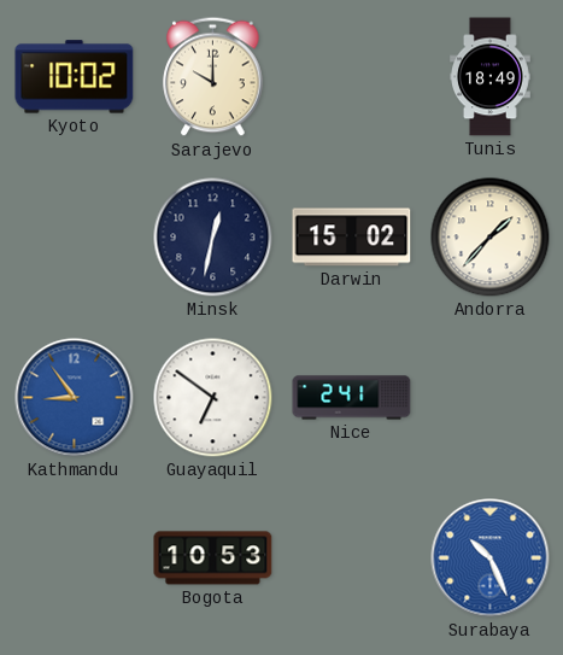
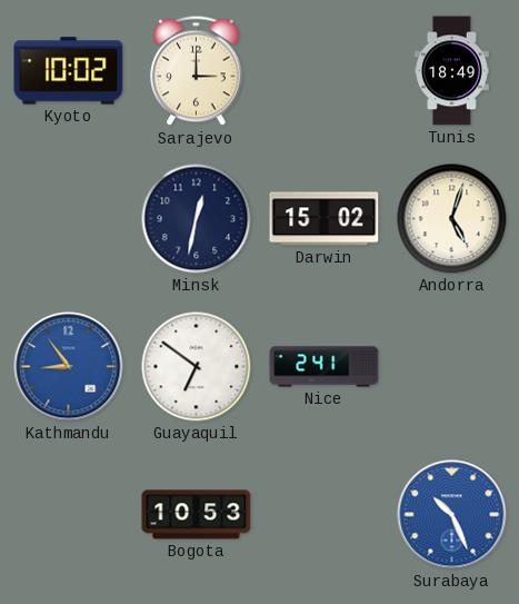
Sarajevo: 10:00 -> 3:00 (197, 71)
Andorra: 1:37 -> 5:03 (452, 219)
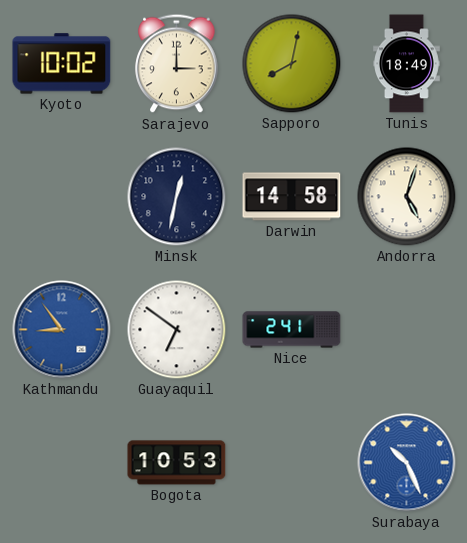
Sapporo: none -> 8:02 (292, 64)
Darwin: 15:02 -> 14:58 (292, 197)
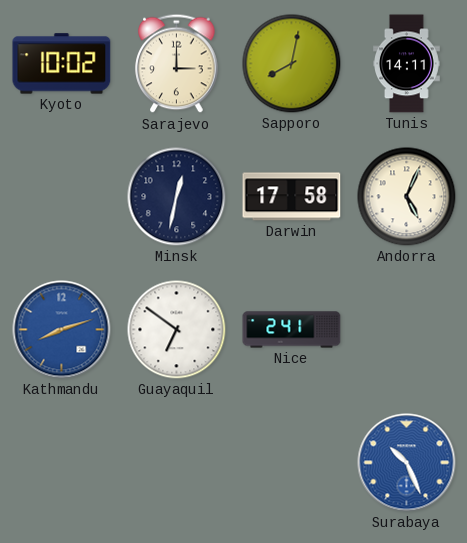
Tunis: 18:49 -> 14:11 (407, 64)
Darwin: 14:58 -> 17:58 (292, 197)
Andorra: 5:03 -> 5:04 (407, 197)
Kathmandu: 8:54 -> 8:12 (62, 330)
Bogota: 10:53 -> none (177, 463)
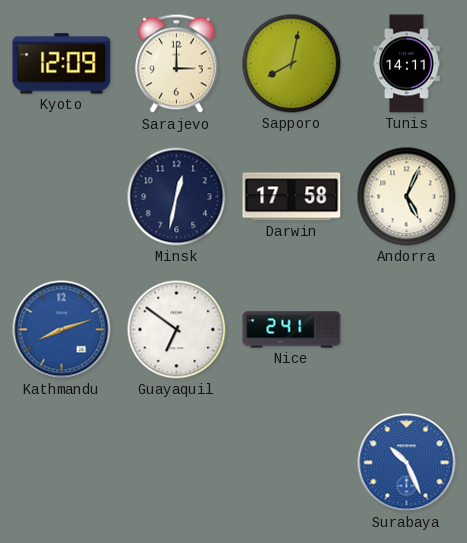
Kyoto: 10:02 -> 12:09 (62, 64)
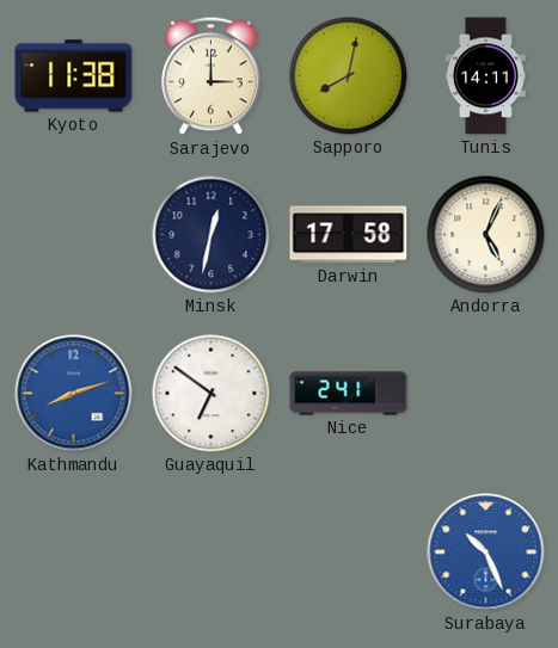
Kyoto: 12:09 -> 11:38 (74, 76)
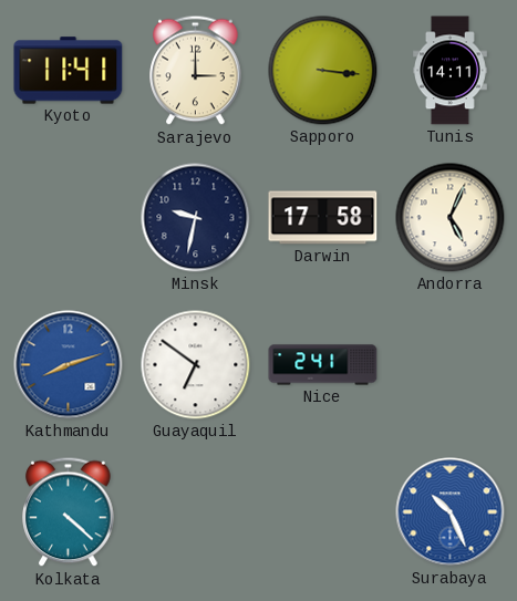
Kyoto: 11:38 -> 11:41 (69, 71)
Sapporo: 8:02 -> 3:16 (323, 71)
Minsk: 12:32 -> 9:32 (196, 218)
Kolkata: none -> 4:22 (69, 512)
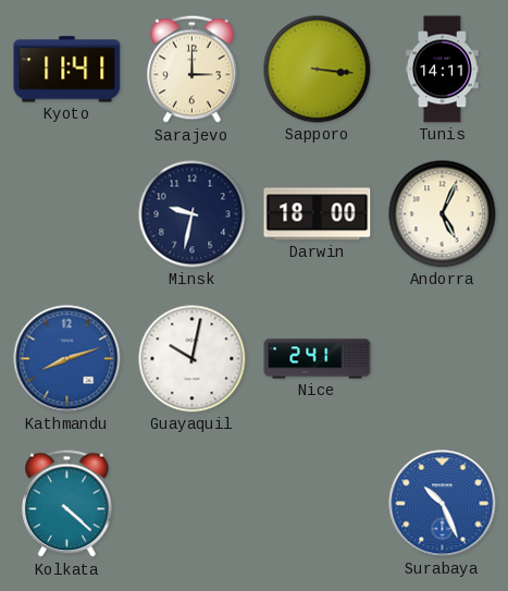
Darwin: 17:58 -> 18:00 (318, 214)
Guayaquil: 6:51 -> 10:02 (193, 359)
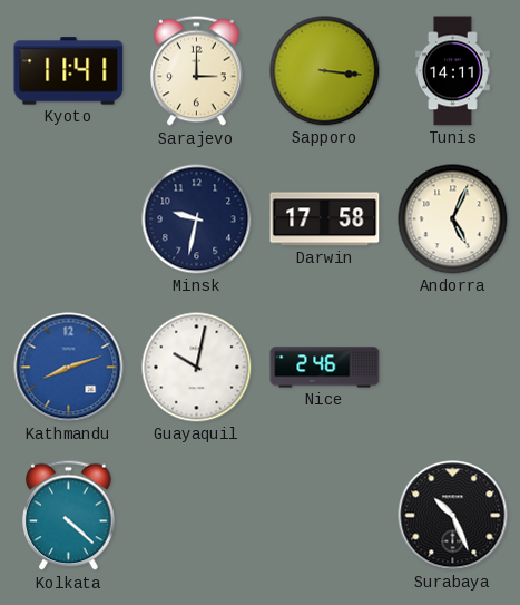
Darwin: 18:00 -> 17:58 (325, 219)
Nice: 2:41 -> 2:46 (325, 368)
Surabaya dial: blue -> black (453, 516)
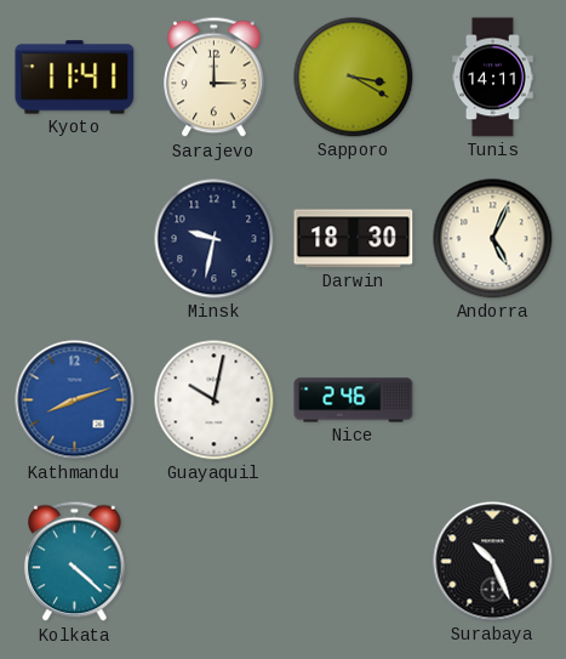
Sapporo: 3:16 -> 3:20 (354, 78)
Darwin: 17:58 -> 18:30 (354, 239)
